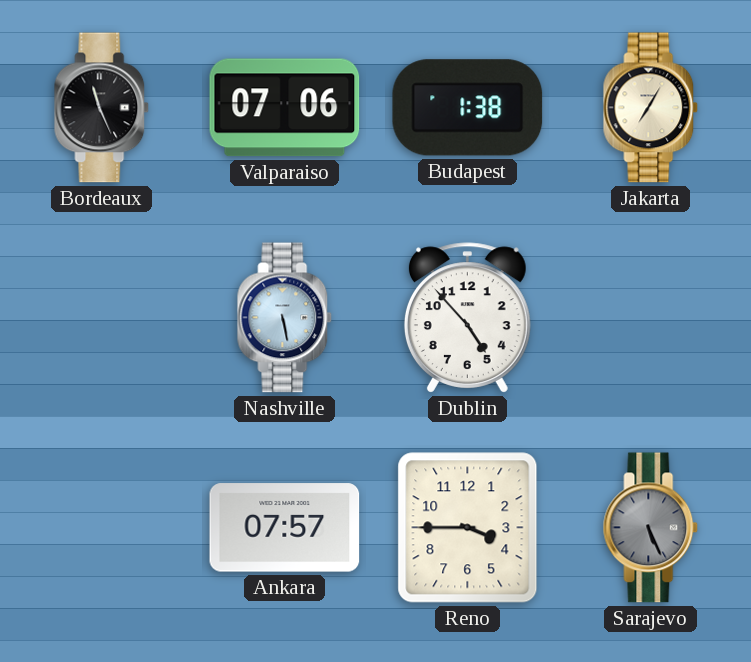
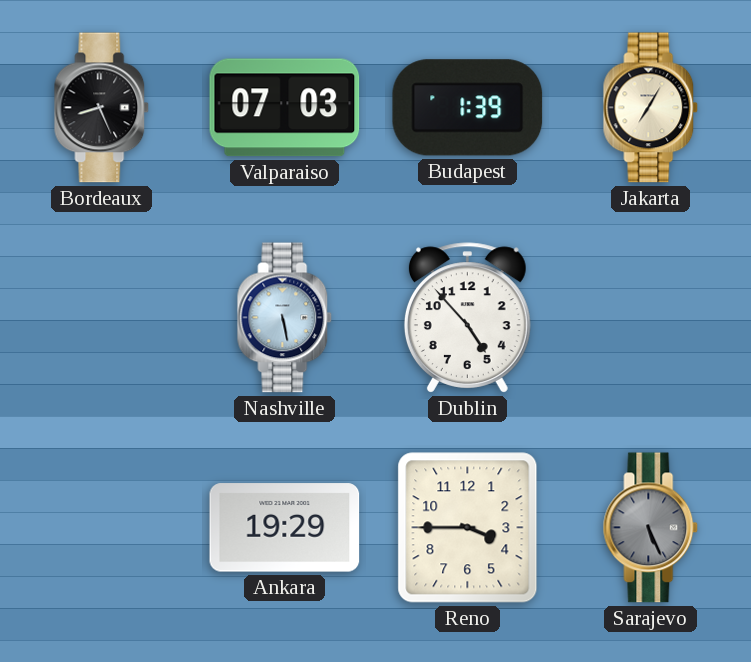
Bordeaux: 11:26 -> 8:26 (102, 108)
Valparaiso: 07:06 -> 07:03 (285, 108)
Budapest: 1:38 -> 1:39 (468, 108)
Ankara: 07:57 -> 19:29 (285, 528)
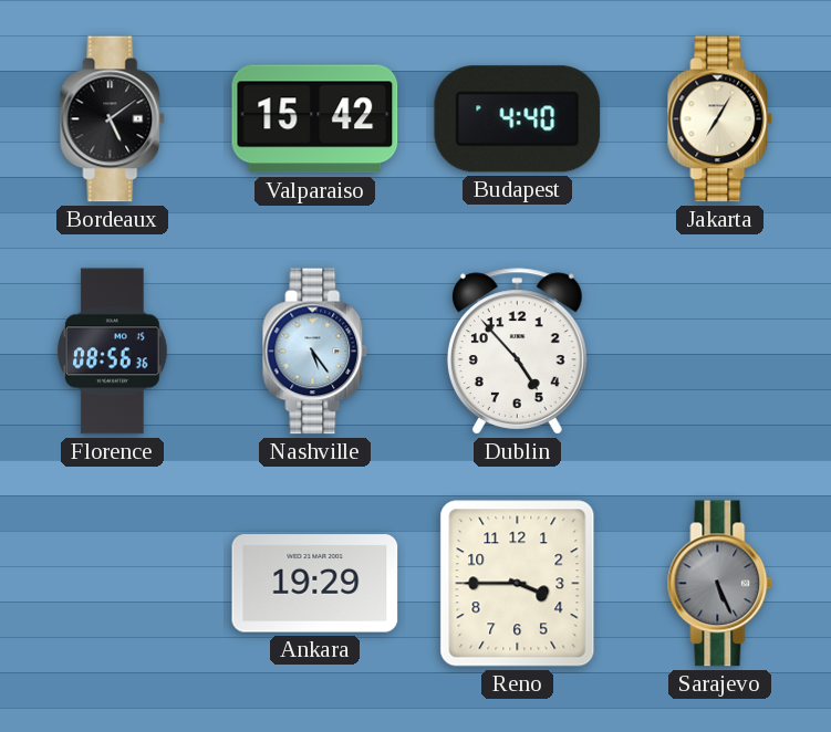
Bordeaux: 8:26 -> 5:09 (113, 119)
Valparaiso: 07:03 -> 15:42 (315, 119)
Budapest: 1:39 -> 4:40 (518, 119)
Florence: none -> 08:56 (113, 352)
Nashville: 5:28 -> 5:24 (315, 352)
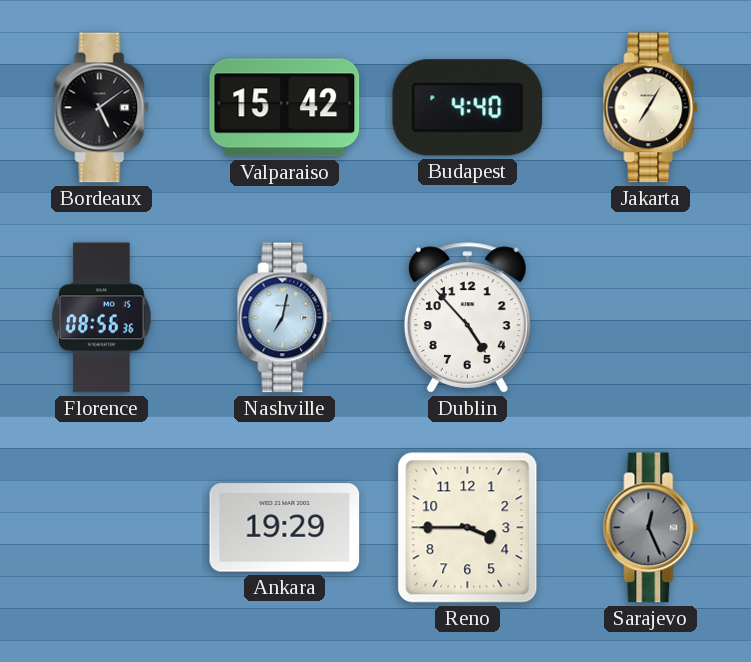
Nashville: 5:24 -> 7:02 (285, 318)
Sarajevo: 5:26 -> 12:26 (651, 528)
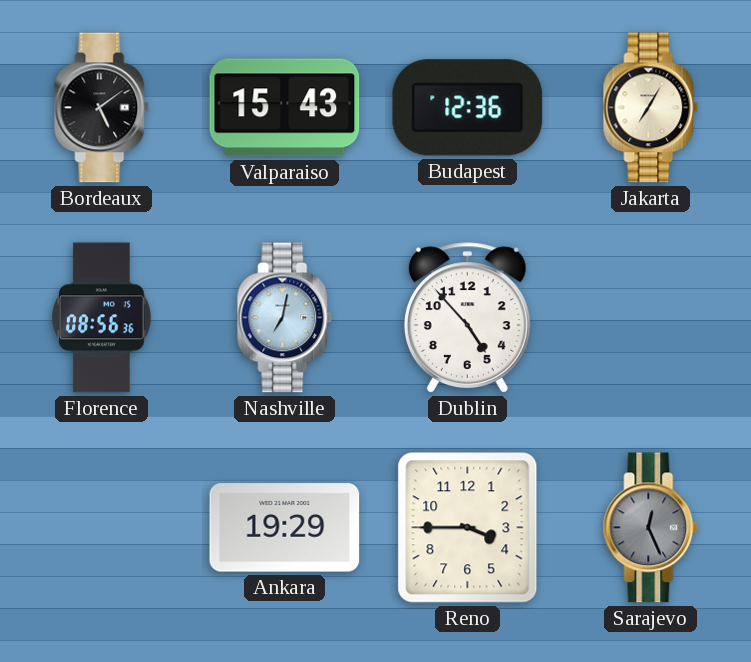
Valparaiso: 15:42 -> 15:43 (285, 108)
Budapest: 4:40 -> 12:36 (468, 108)
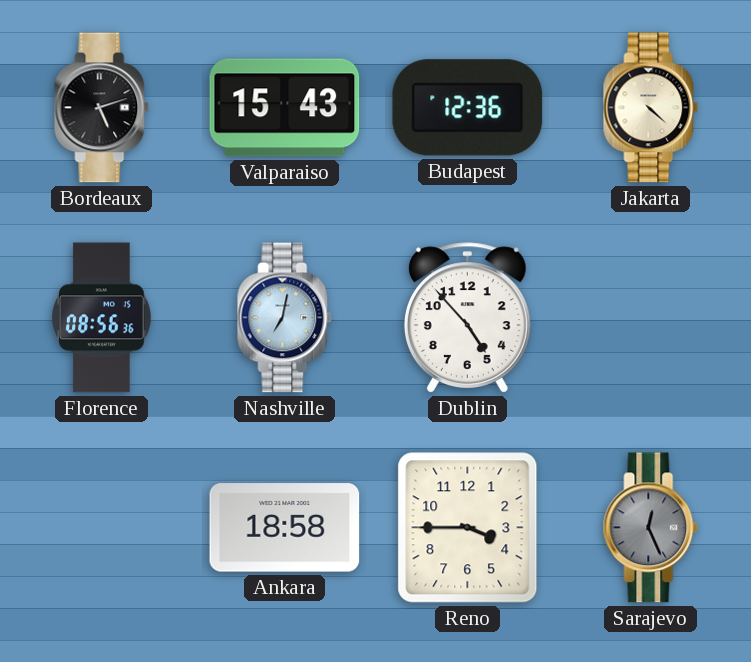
Bordeaux: 5:09 -> 5:12 (102, 108)
Jakarta: 7:05 -> 4:22 (651, 108)
Ankara: 19:29 -> 18:58 (285, 528)
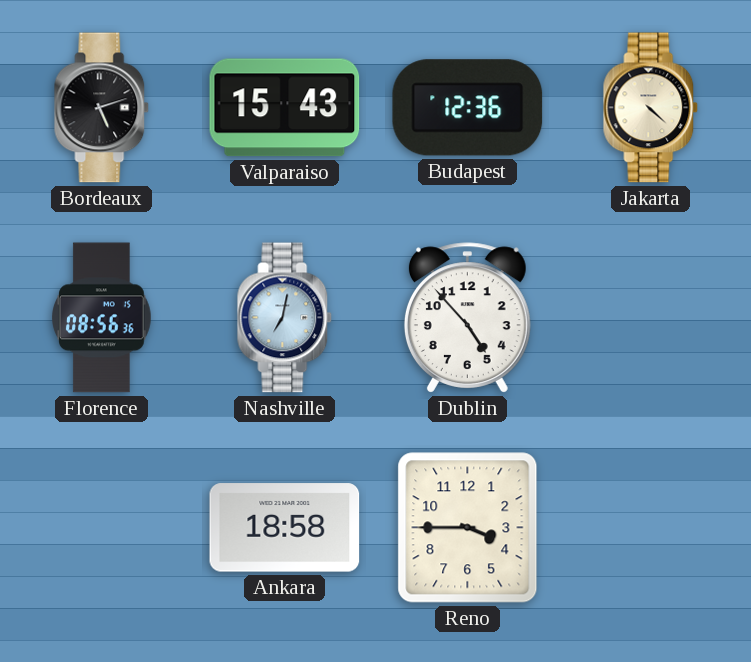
Sarajevo: 12:26 -> none (651, 528)
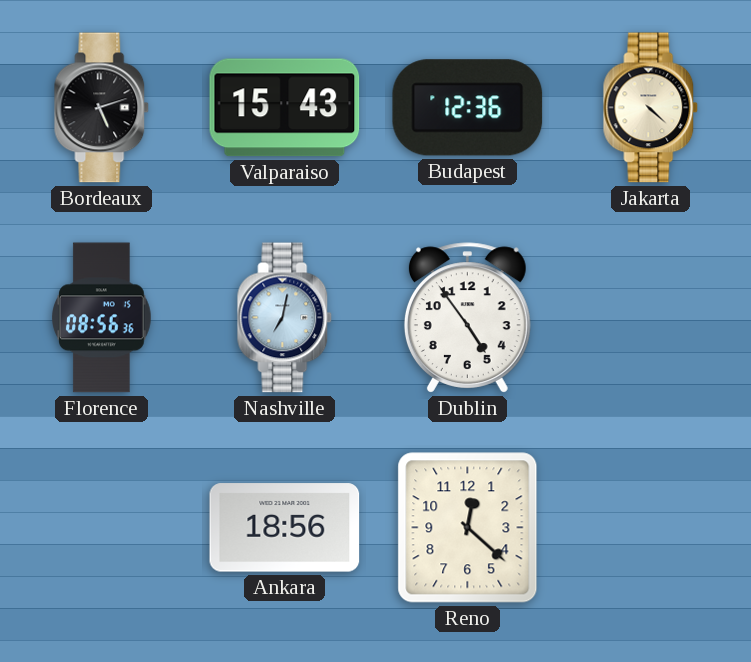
Dublin: 4:53 -> 4:54 (467, 318)
Ankara: 18:58 -> 18:56 (285, 528)
Reno: 3:45 -> 12:22 (468, 528)
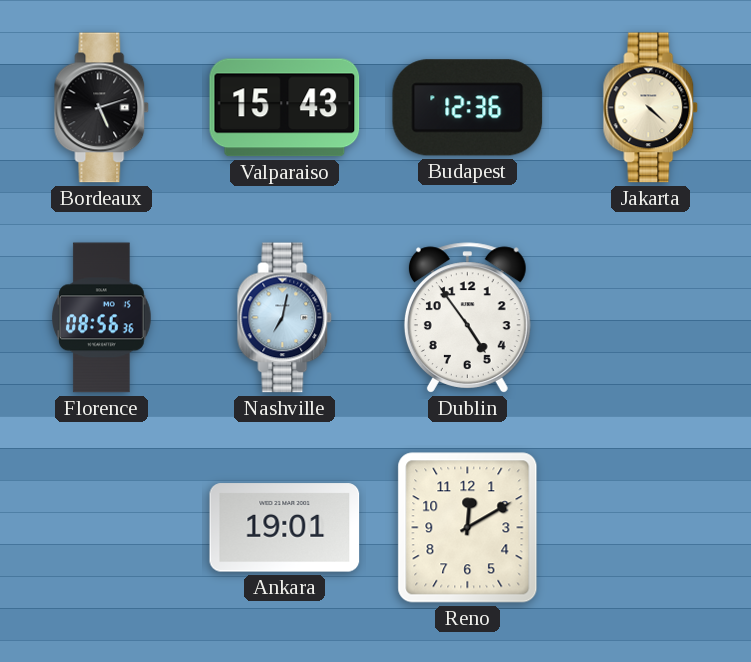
Ankara: 18:56 -> 19:01 (285, 528)
Reno: 12:22 -> 12:10 (468, 528)
